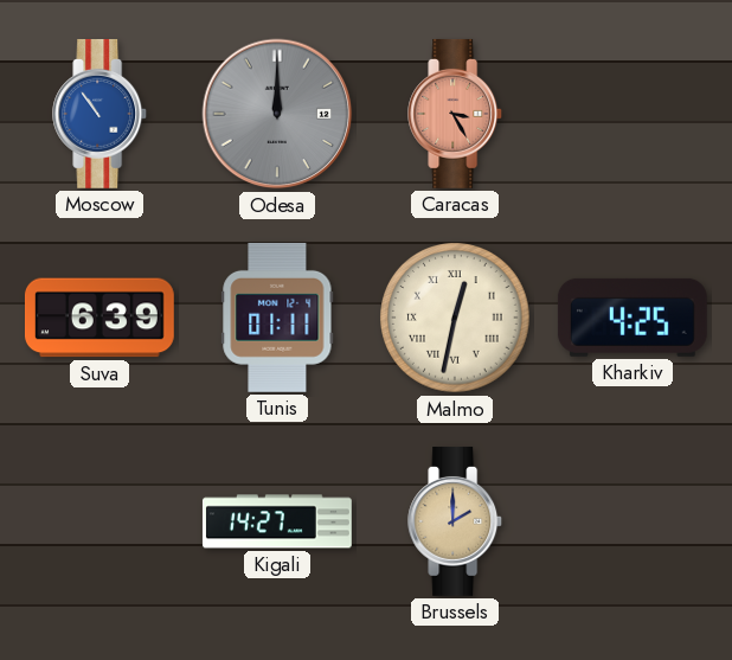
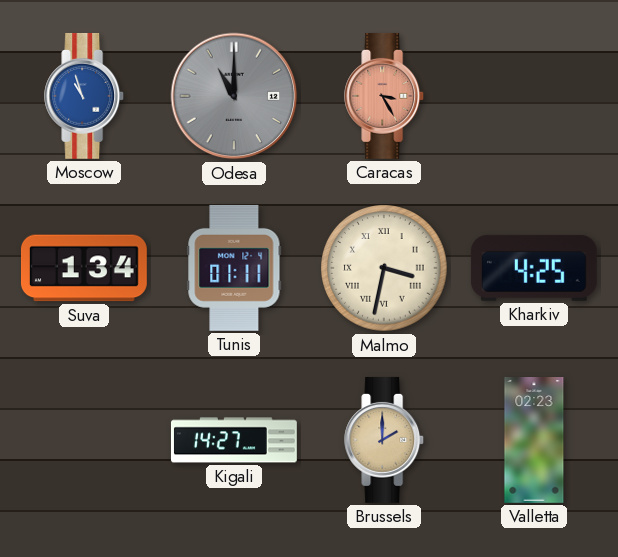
Moscow: 10:54 -> 10:57 (85, 96)
Odesa: 12:00 -> 11:00 (234, 96)
Suva: 6:39 -> 1:34 (84, 268)
Malmo: 12:32 -> 3:32 (384, 268)
Valletta: none -> 02:23 (534, 441)
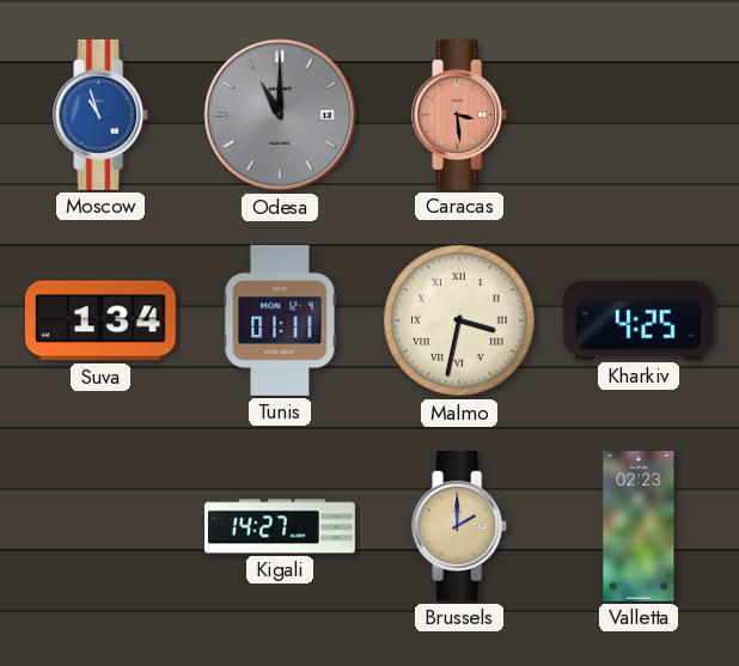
Caracas: 3:25 -> 3:29 (460, 115)
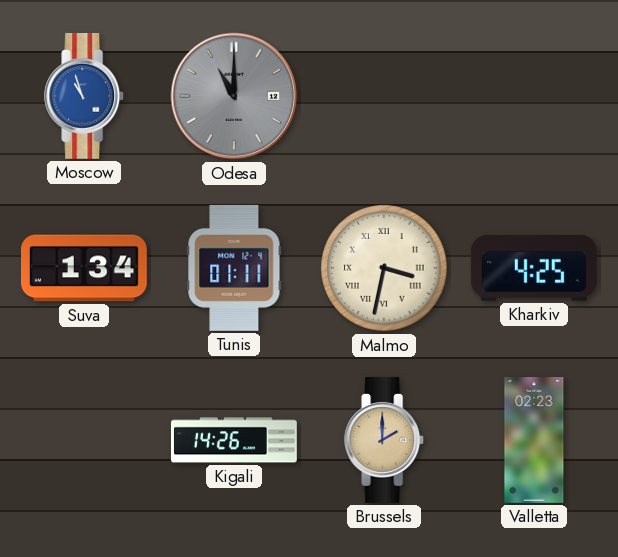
Caracas: 3:29 -> none (460, 115)
Kigali: 14:27 -> 14:26 (234, 440)
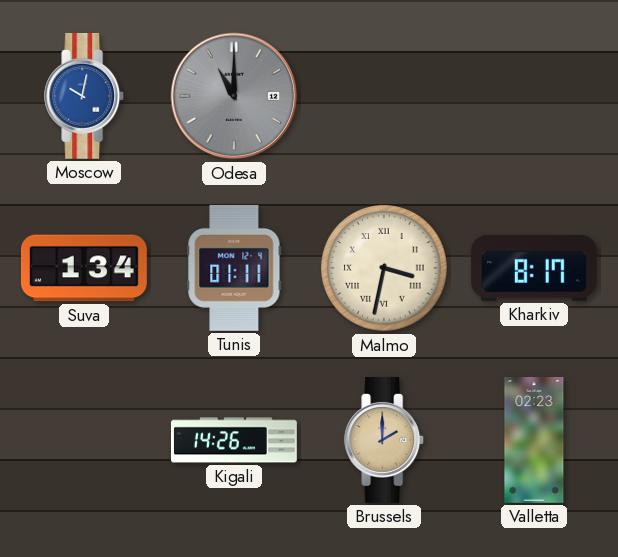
Moscow: 10:57 -> 10:02 (85, 96)
Kharkiv: 4:25 -> 8:17 (534, 268)
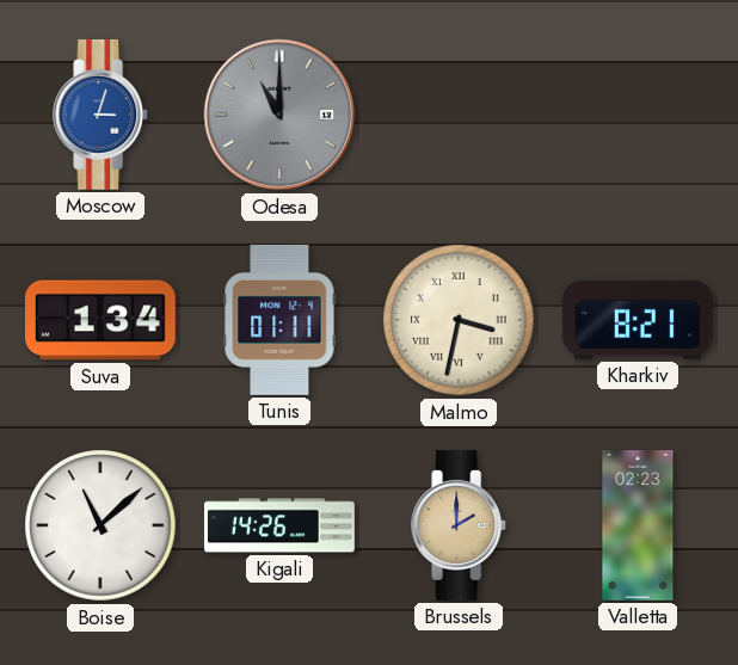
Moscow: 10:02 -> 3:03 (102, 115)
Kharkiv: 8:17 -> 8:21 (638, 320)
Boise: none -> 11:08 (100, 525)
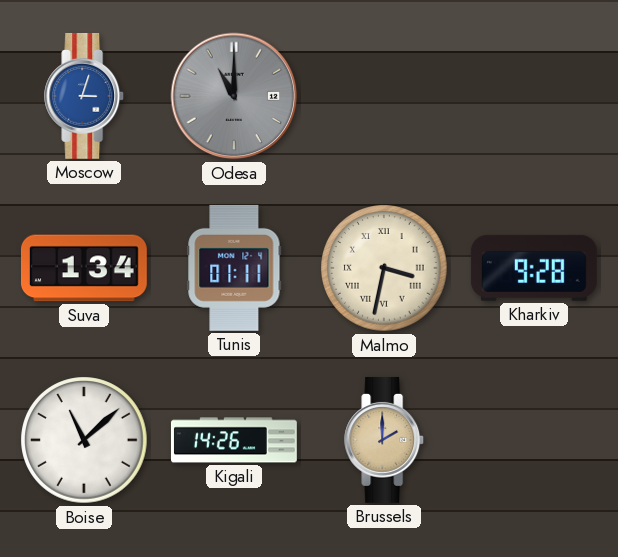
Kharkiv: 8:21 -> 9:28 (534, 268)
Valletta: 02:23 -> none (638, 527)
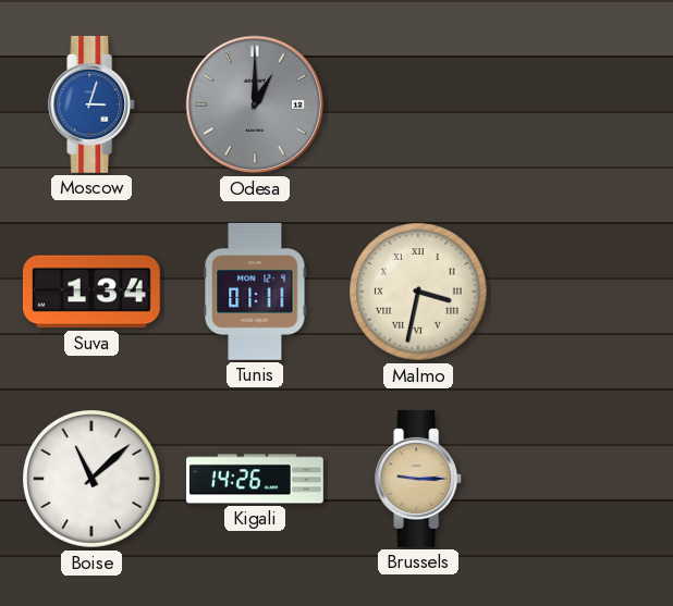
Odesa: 11:00 -> 1:00 (255, 104)
Kharkiv: 9:28 -> none (534, 268)
Brussels: 2:00 -> 9:15 (419, 479)
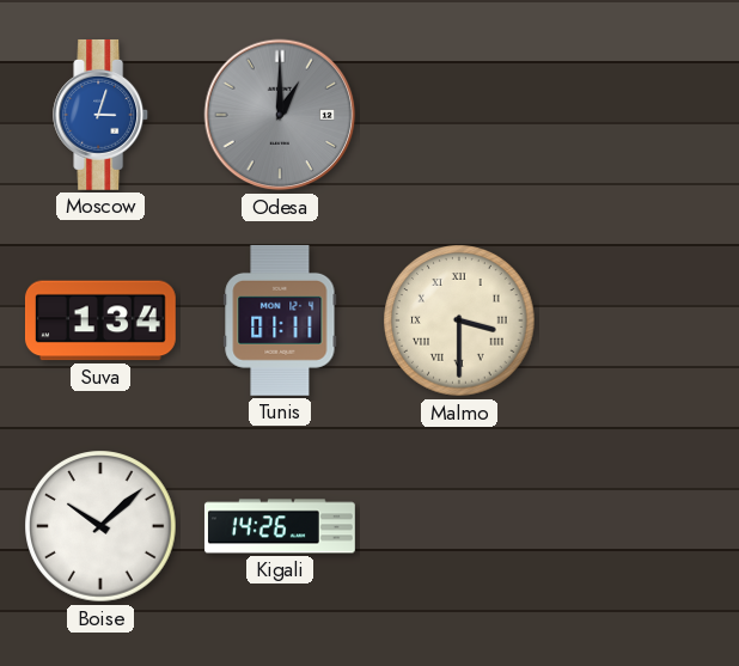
Malmo: 3:32 -> 3:30 (459, 320)
Boise: 11:08 -> 10:08 (100, 526)
Brussels: 9:15 -> none (419, 479)
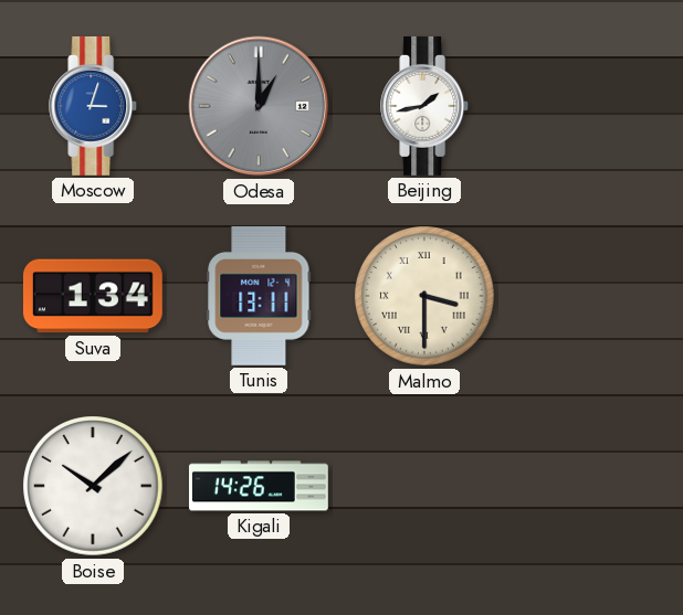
Beijing: none -> 1:43 (425, 106)
Tunis: 01:11 -> 13:11 (259, 296)
